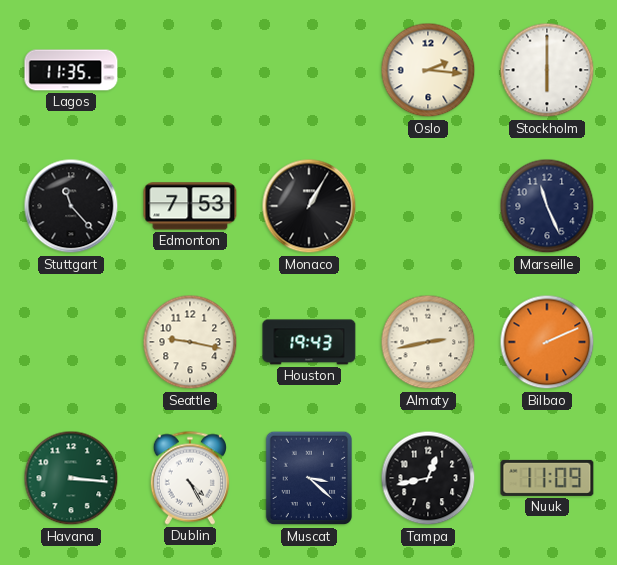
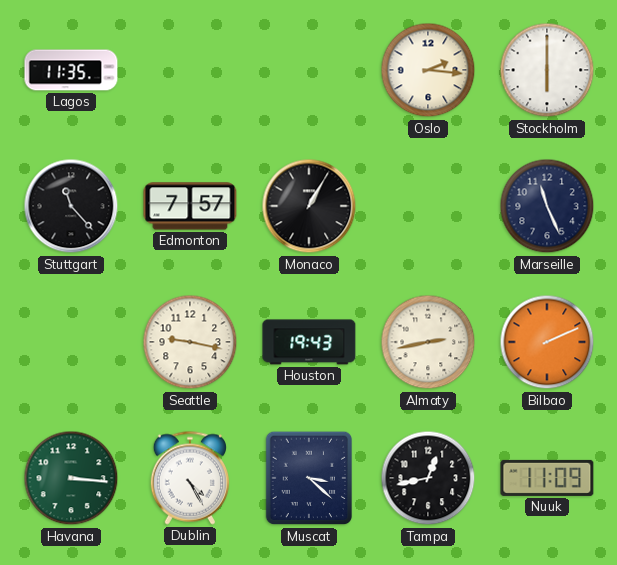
Edmonton: 7:53 -> 7:57 (190, 206)
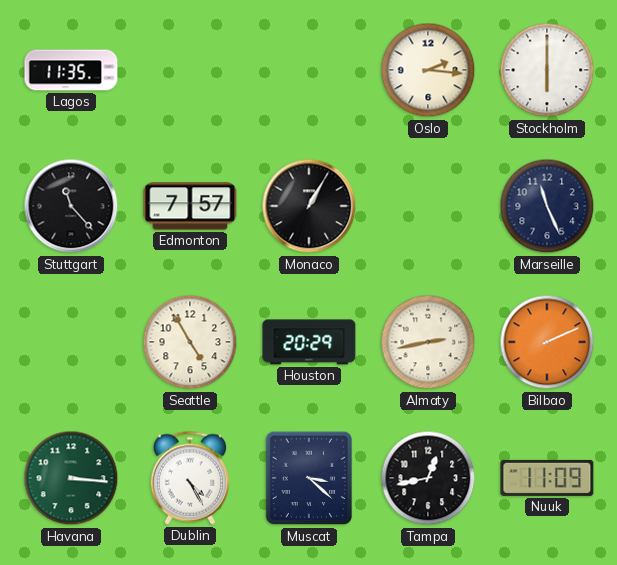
Seattle: 9:17 -> 4:55 (190, 342)
Houston: 19:43 -> 20:29 (309, 342)
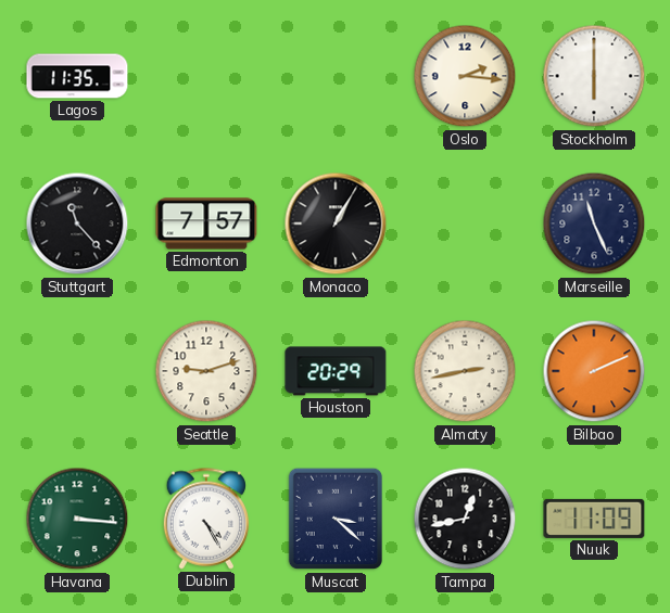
Seattle: 4:55 -> 9:12 (206, 371)
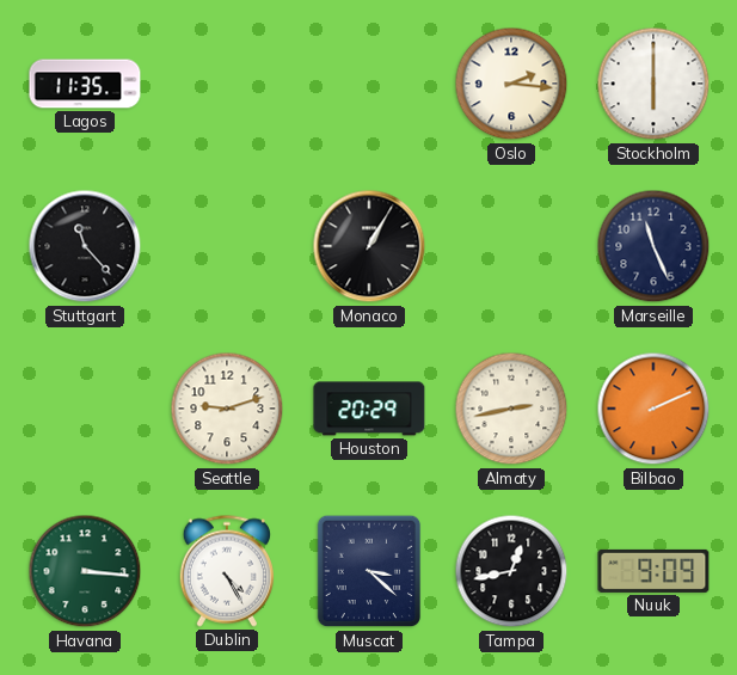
Edmonton: 7:57 -> none (206, 224)
Nuuk: 11:09 -> 9:09 (653, 571)
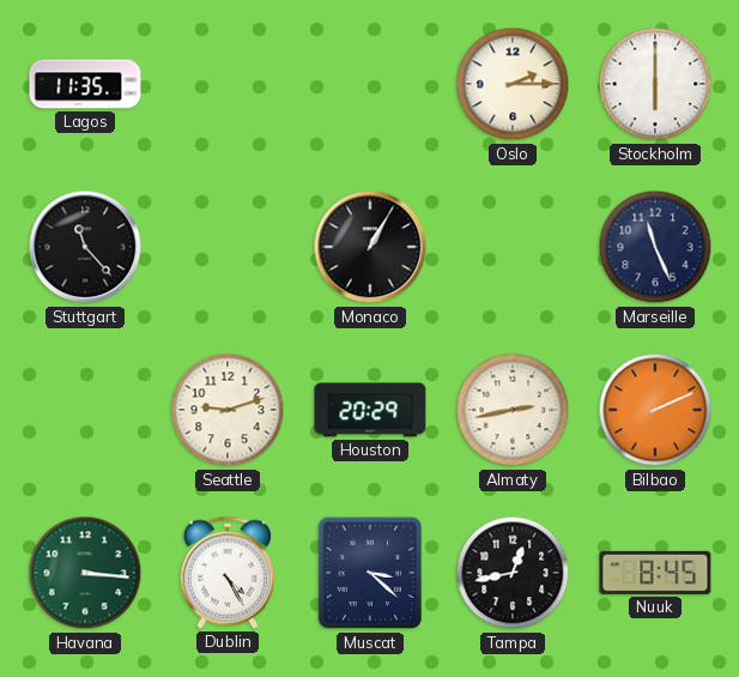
Oslo: 2:16 -> 2:15 (513, 84)
Nuuk: 9:09 -> 8:45 (655, 573)
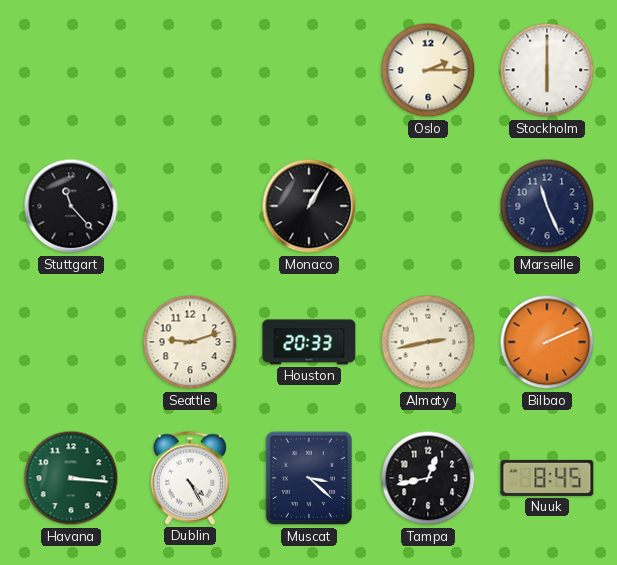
Lagos: 11:35 -> none (85, 84)
Houston: 20:29 -> 20:33 (309, 342)
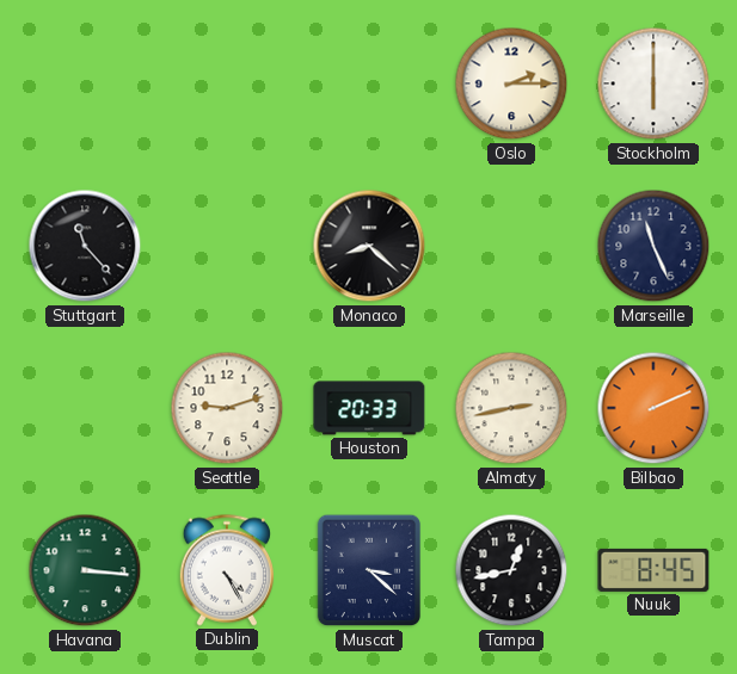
Monaco: 1:05 -> 8:22 (369, 246)
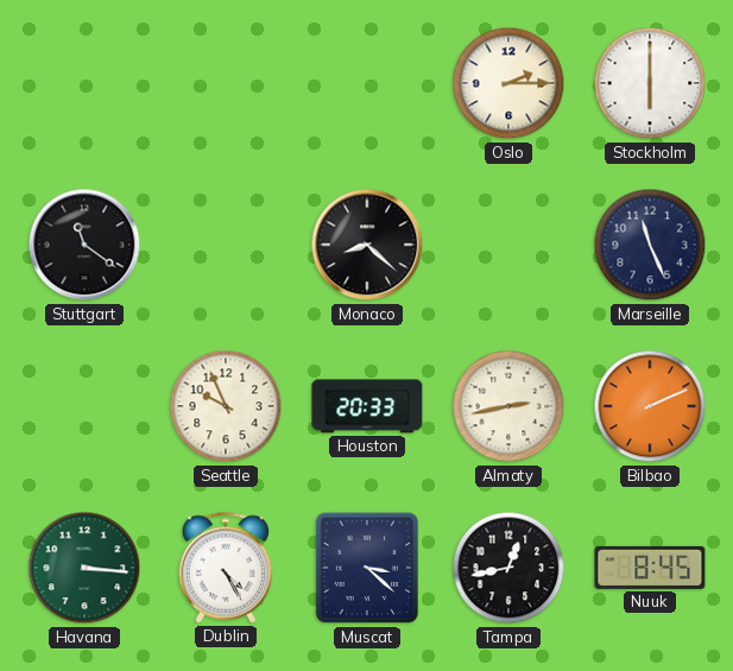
Stuttgart: 11:23 -> 11:21 (84, 245)
Seattle: 9:12 -> 9:56 (226, 406)
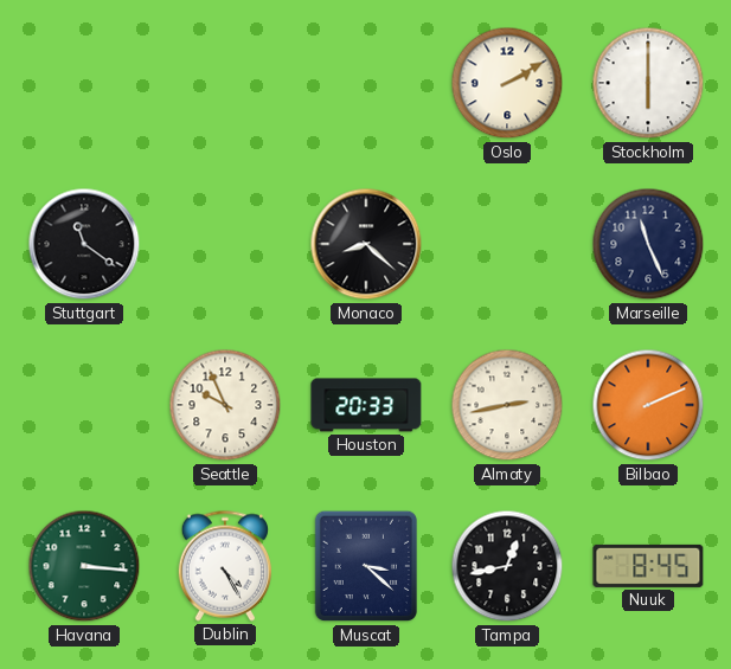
Oslo: 2:15 -> 2:10 (507, 83)
